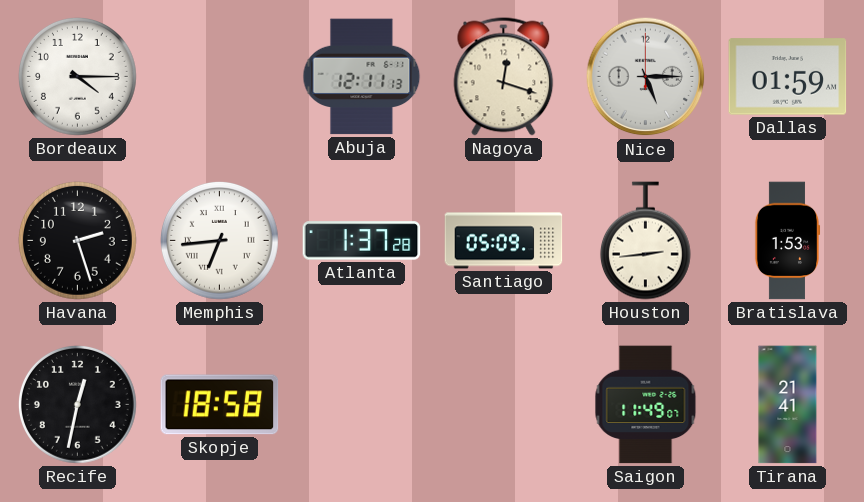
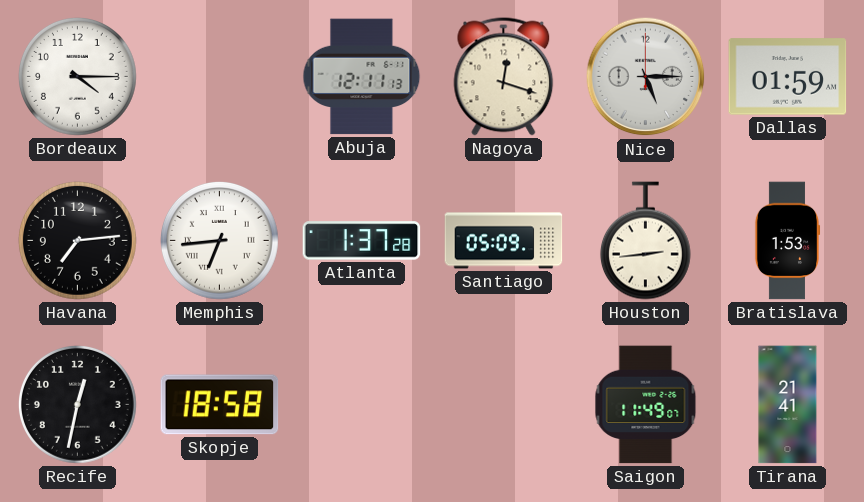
Havana: 2:27 -> 7:14 (78, 241)
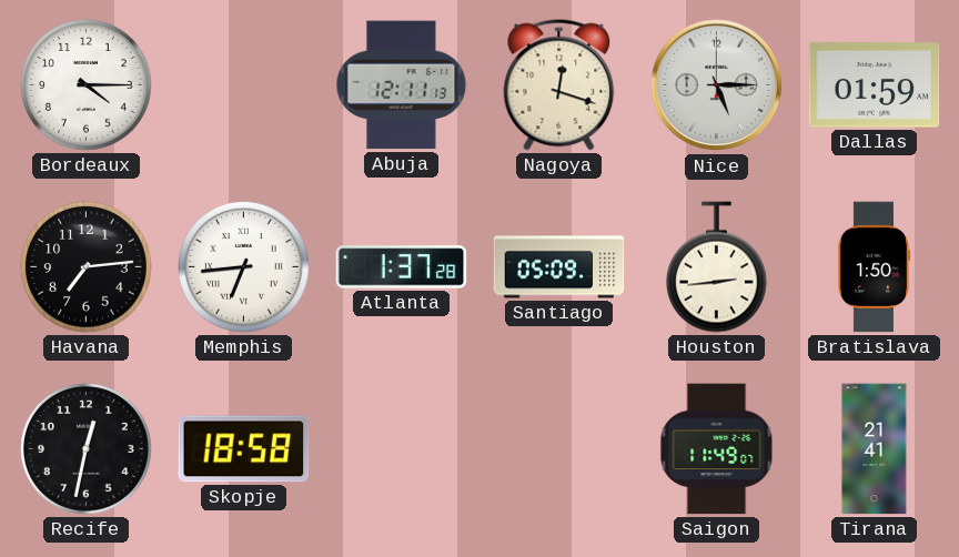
Bratislava: 1:53 -> 1:50 (874, 267)
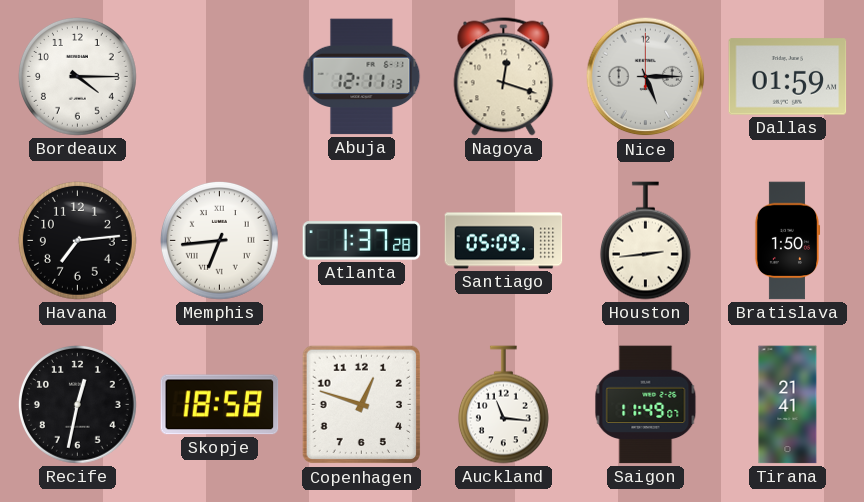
Copenhagen: none -> 12:48 (362, 405)
Auckland: none -> 11:16 (503, 405)
